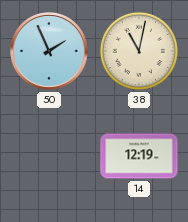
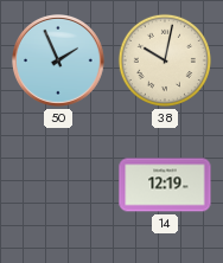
38: 11:02 -> 10:02 (165, 60)
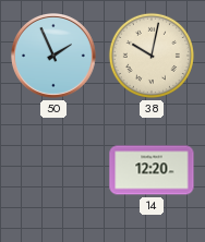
14: 12:19 -> 12:20 (152, 170)
